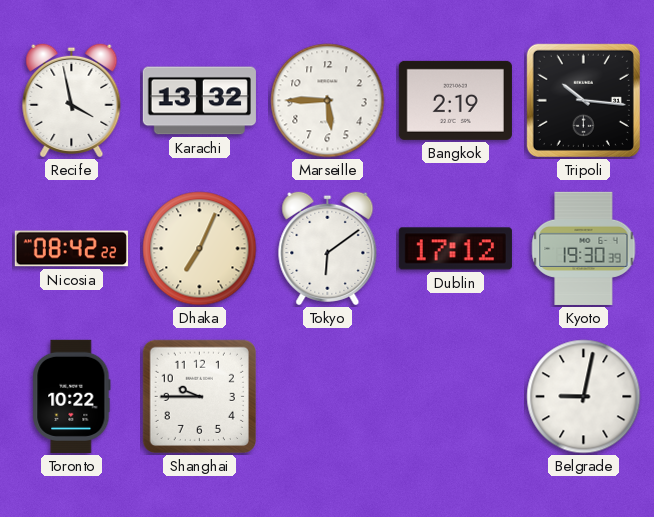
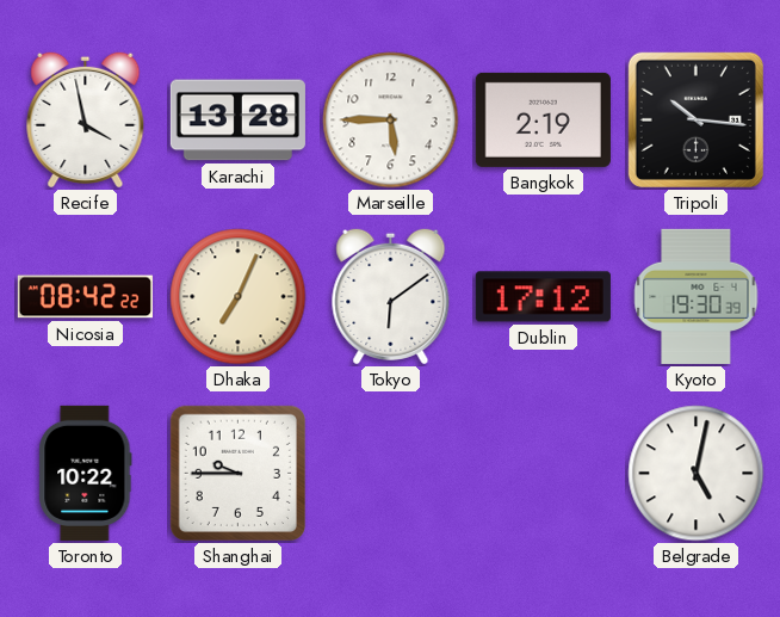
Karachi: 13:32 -> 13:28 (237, 121)
Belgrade: 9:02 -> 5:02 (697, 474)
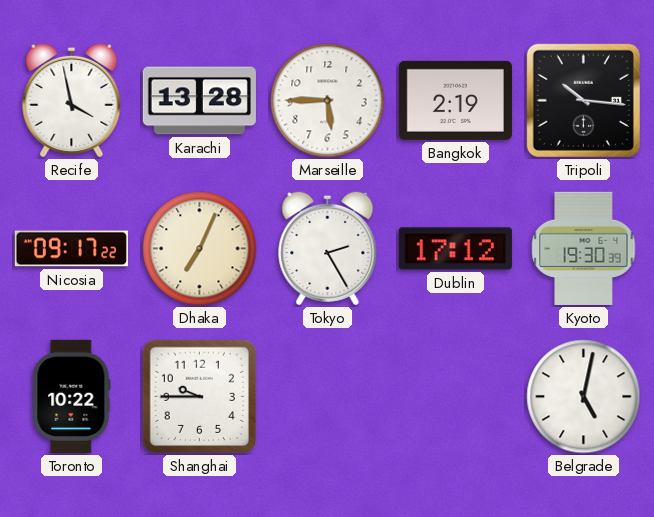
Nicosia: 08:42 -> 09:17 (71, 249)
Tokyo: 6:09 -> 2:25 (328, 248)
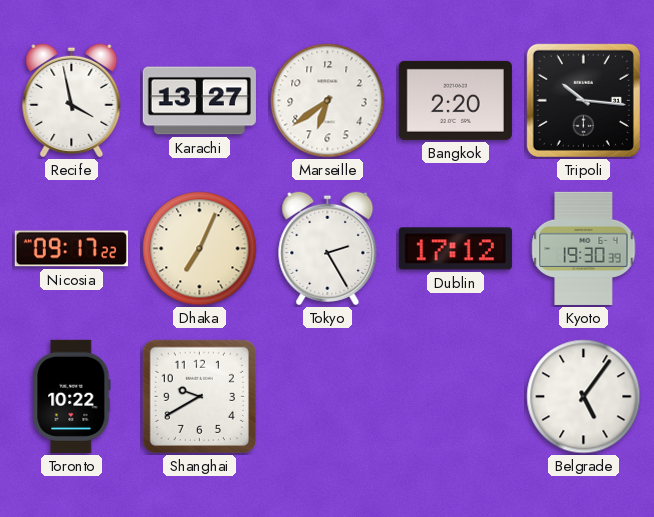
Karachi: 13:28 -> 13:27 (199, 101)
Marseille: 5:45 -> 6:39 (328, 101)
Bangkok: 2:19 -> 2:20 (455, 100)
Shanghai: 9:45 -> 9:40 (199, 396)
Belgrade: 5:02 -> 5:06 (584, 397)
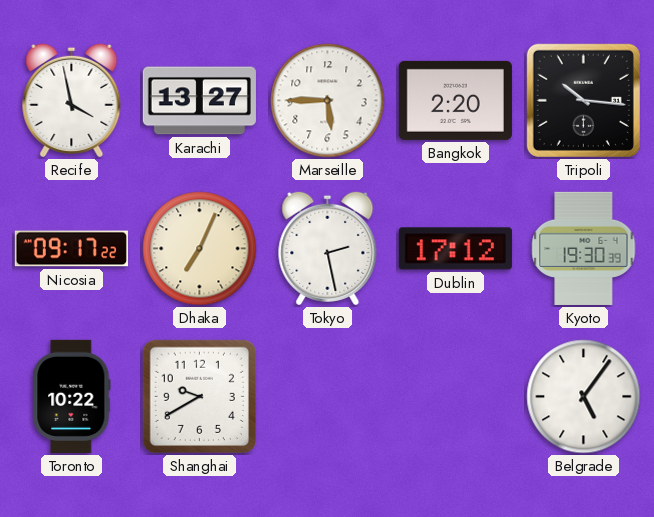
Marseille: 6:39 -> 5:45 (328, 101)
Tokyo: 2:25 -> 2:28 (328, 248)
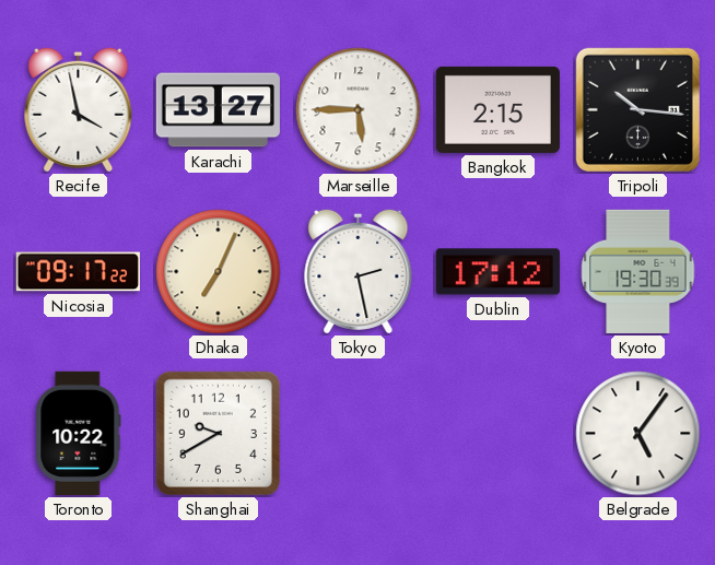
Bangkok: 2:20 -> 2:15 (497, 109)
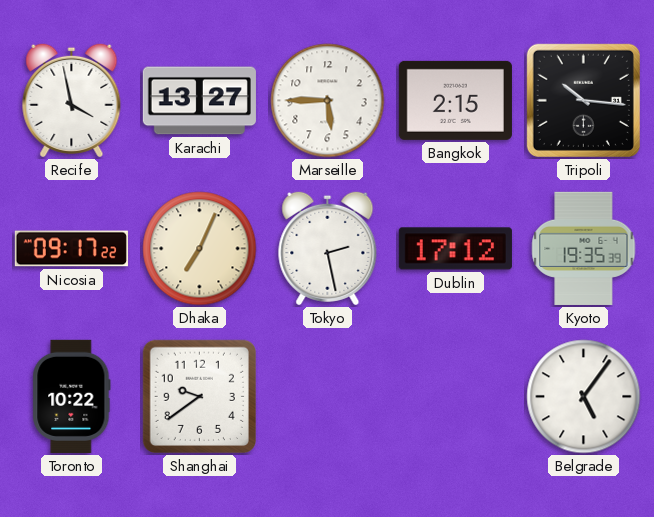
Kyoto: 19:30 -> 19:35 (584, 248)
Shanghai: 9:40 -> 9:39 (199, 396)
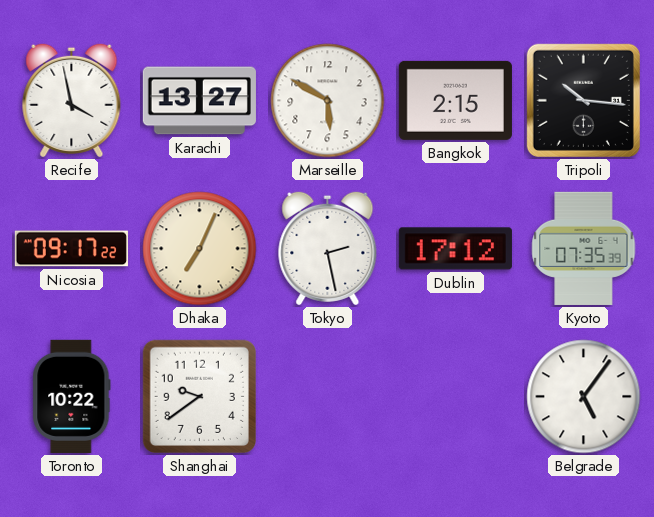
Marseille: 5:45 -> 5:50 (328, 101)
Kyoto: 19:35 -> 07:35 (584, 248)
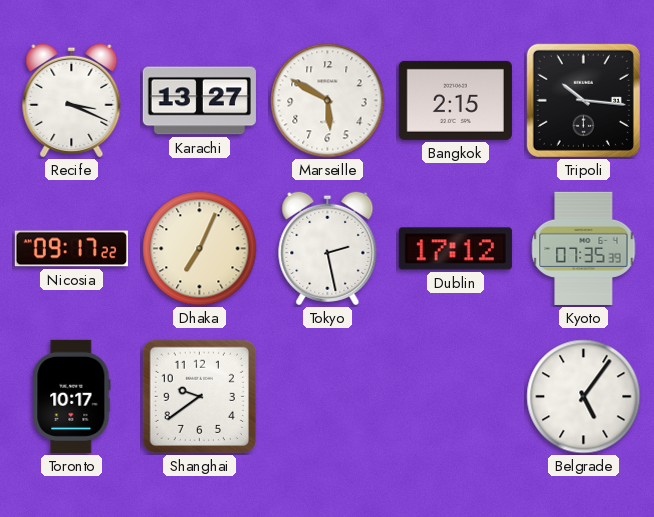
Recife: 3:58 -> 3:19 (72, 100)
Toronto: 10:22 -> 10:17 (72, 396)
